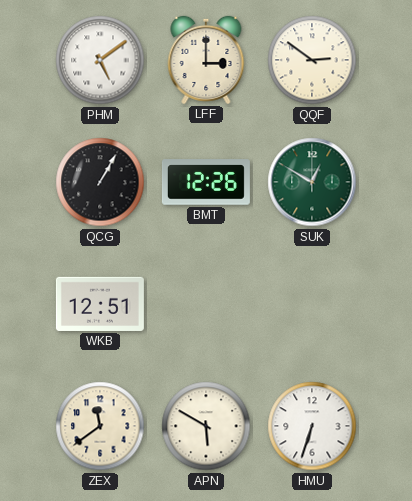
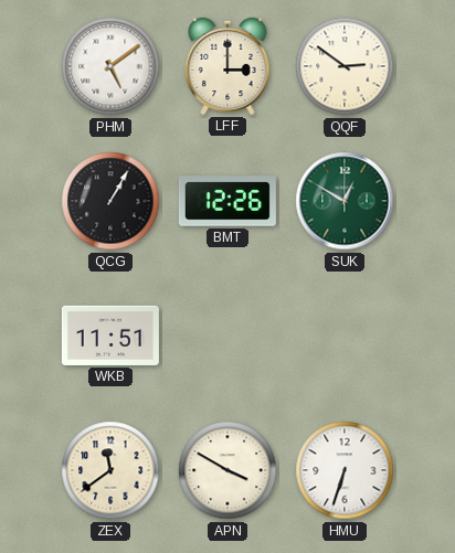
WKB: 12:51 -> 11:51 (110, 336)
APN: 5:50 -> 3:50 (227, 470)
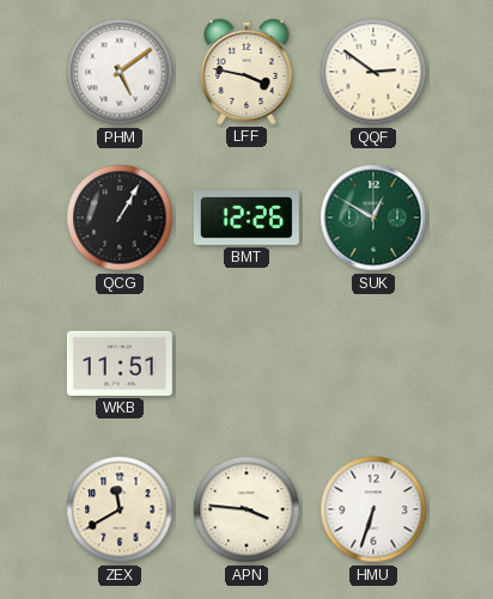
LFF: 3:00 -> 3:47 (246, 72)
ZEX: 11:39 -> 11:40 (120, 509)
APN: 3:50 -> 3:46 (246, 509)
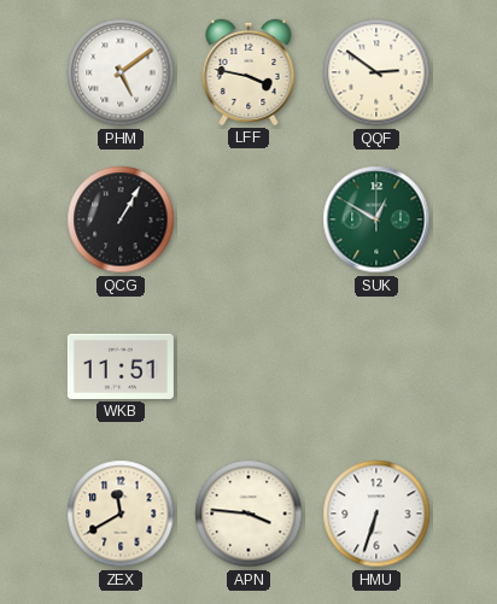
BMT: 12:26 -> none (246, 218)
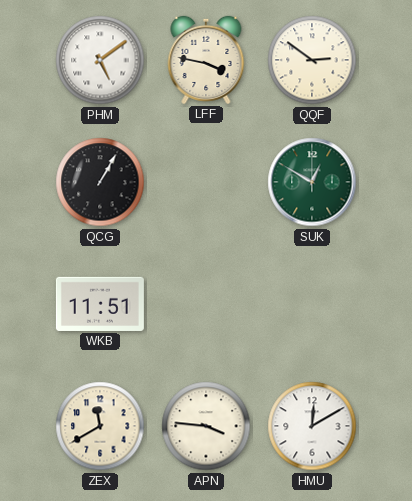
HMU: 6:33 -> 12:10 (312, 426)
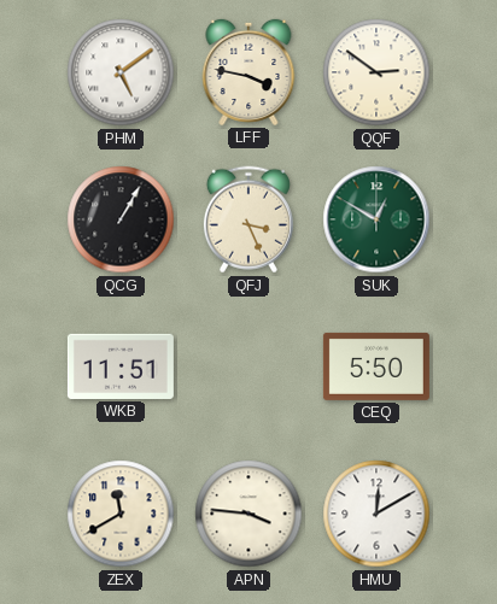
QFJ: none -> 3:26 (248, 219)
CEQ: none -> 5:50 (376, 366)
